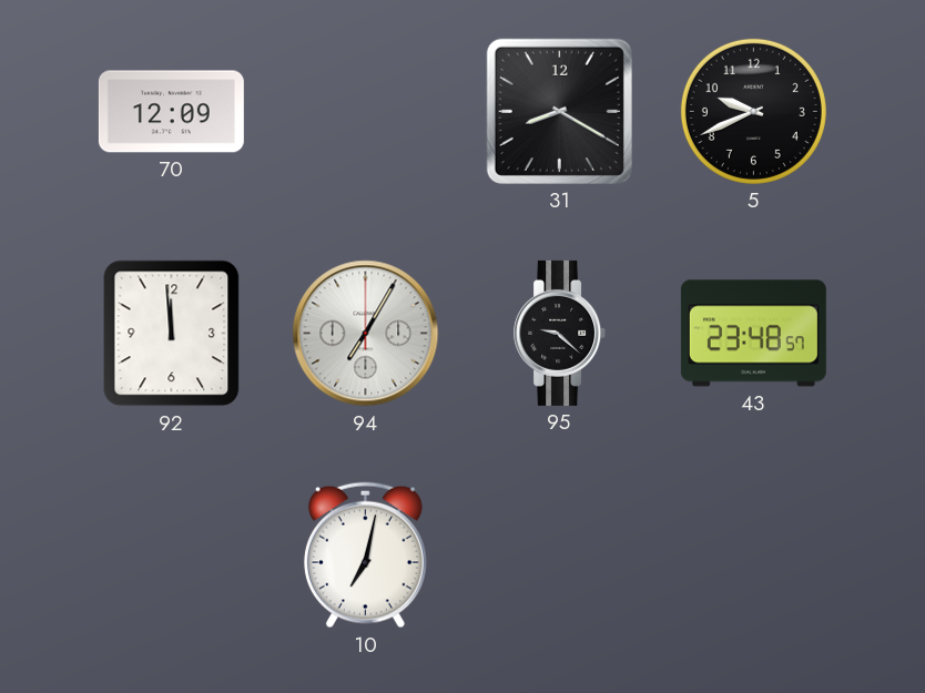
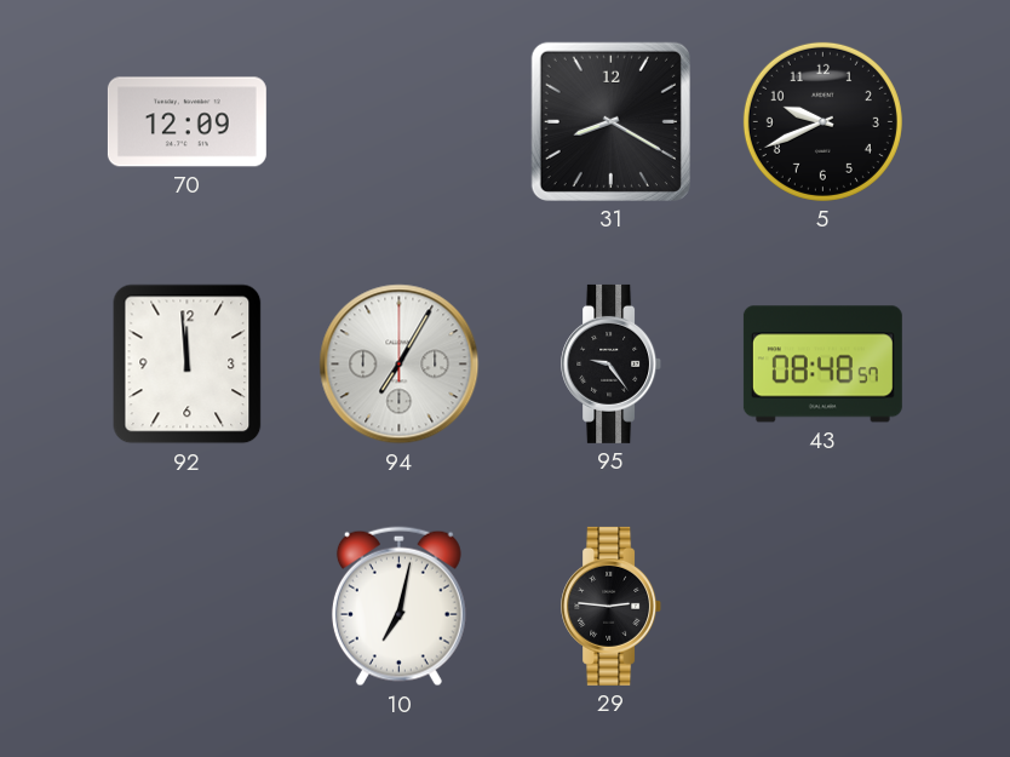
95: 9:22 -> 9:24 (612, 363)
43: 23:48 -> 08:48 (822, 365)
29: none -> 2:46 (612, 606)
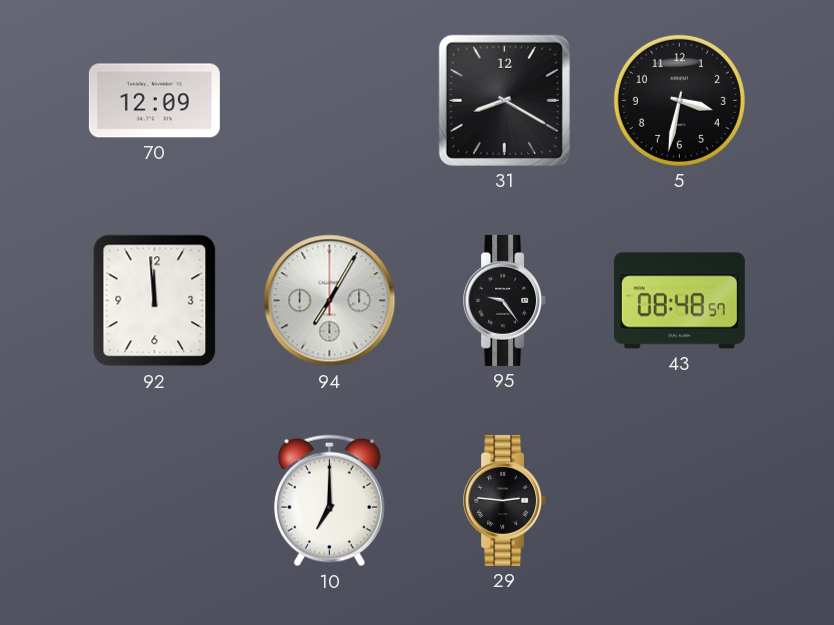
5: 9:41 -> 3:32 (679, 100)
10: 7:02 -> 7:00 (329, 501)
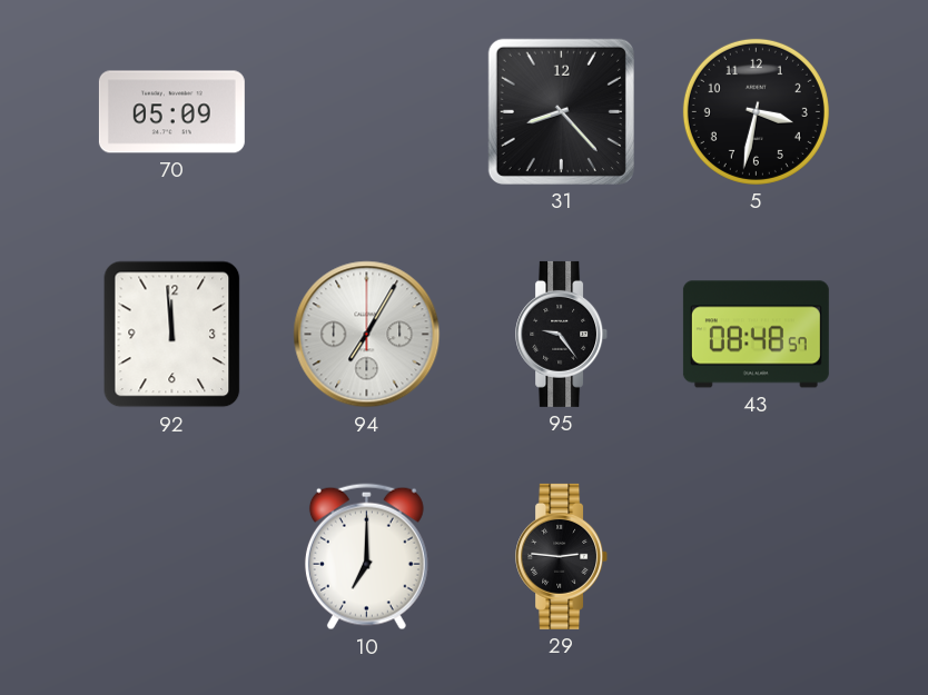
70: 12:09 -> 05:09 (171, 112)
31: 8:20 -> 8:23 (561, 111)
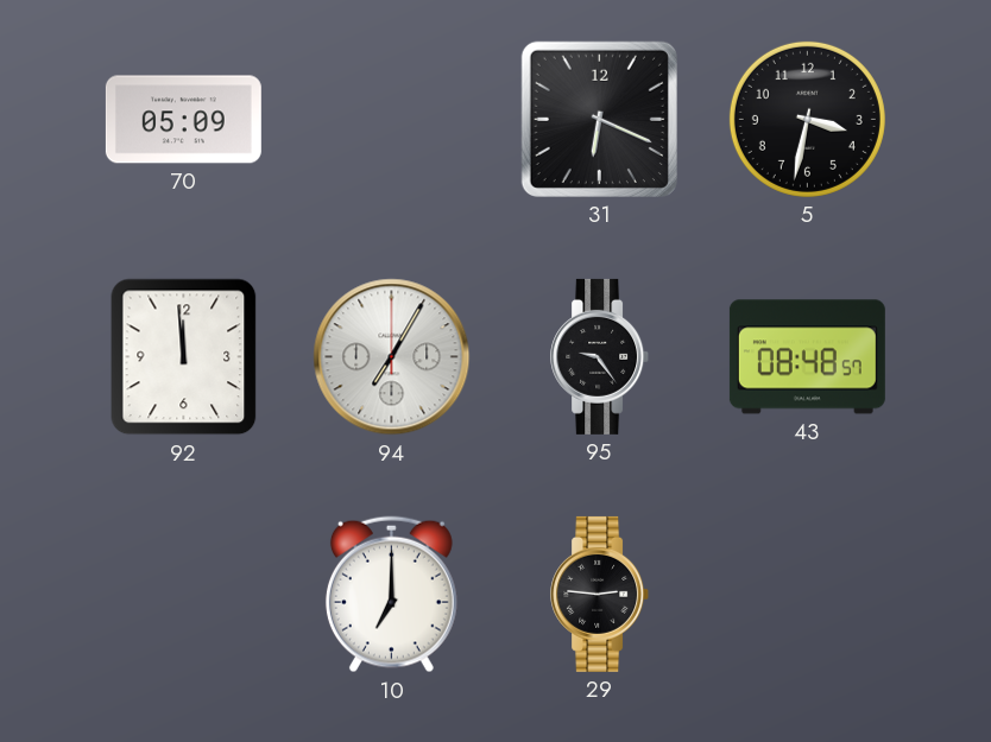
31: 8:23 -> 6:19 (599, 119)
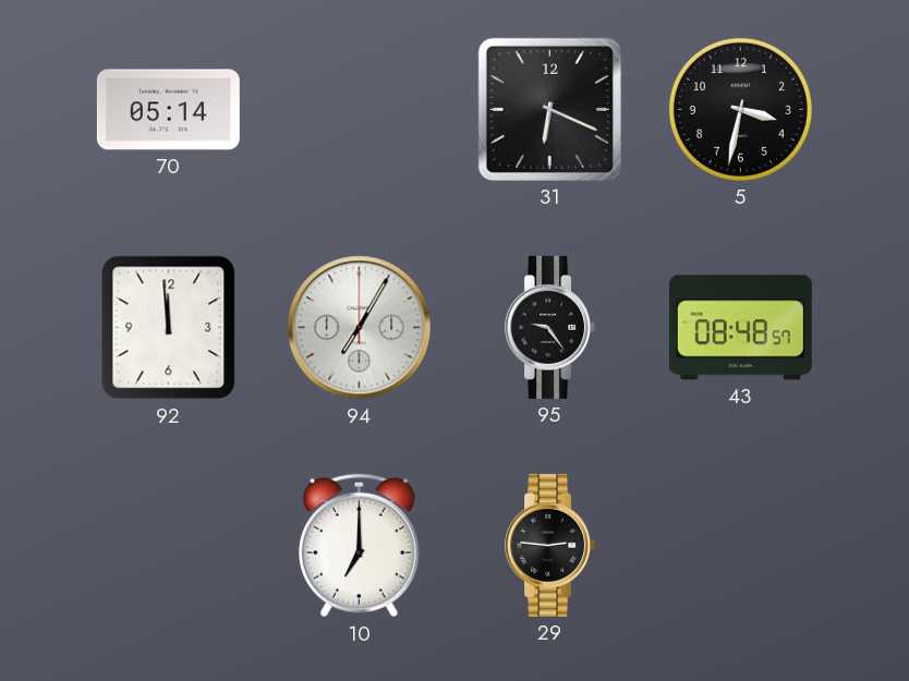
70: 05:09 -> 05:14 (168, 110)
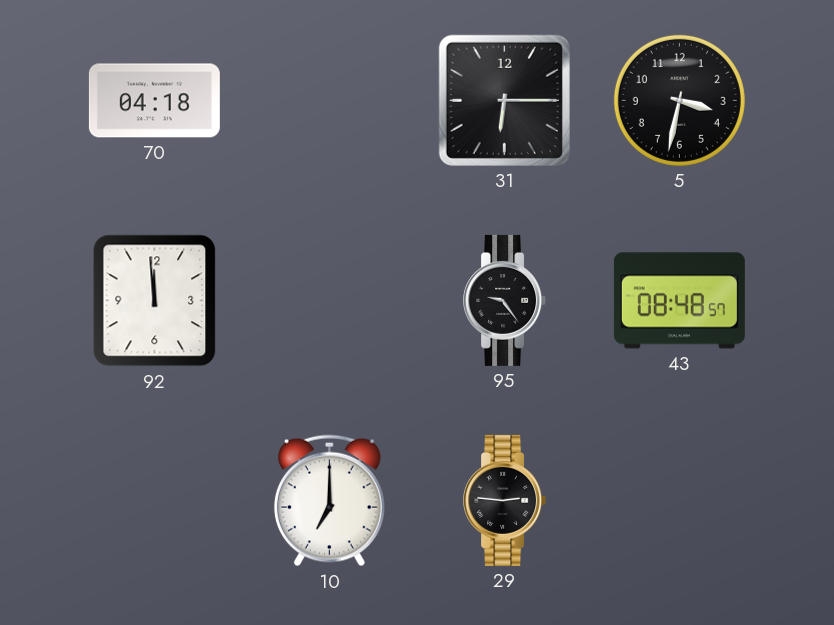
70: 05:14 -> 04:18 (154, 101)
31: 6:19 -> 6:15 (504, 100)
94: 7:05 -> none (360, 328)
